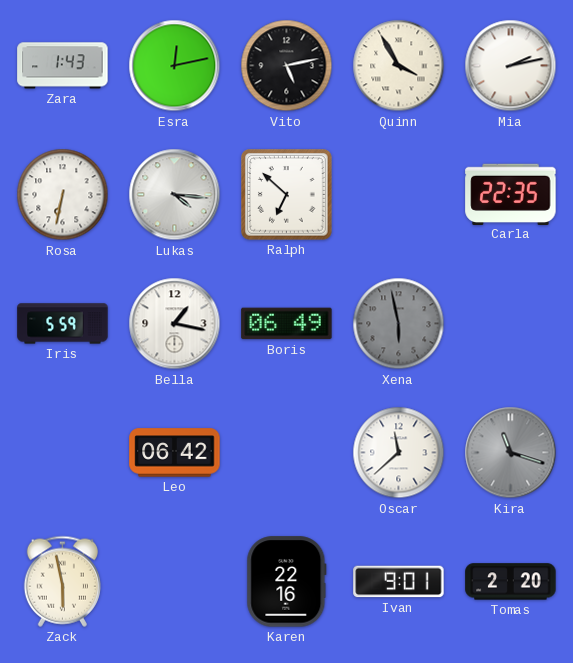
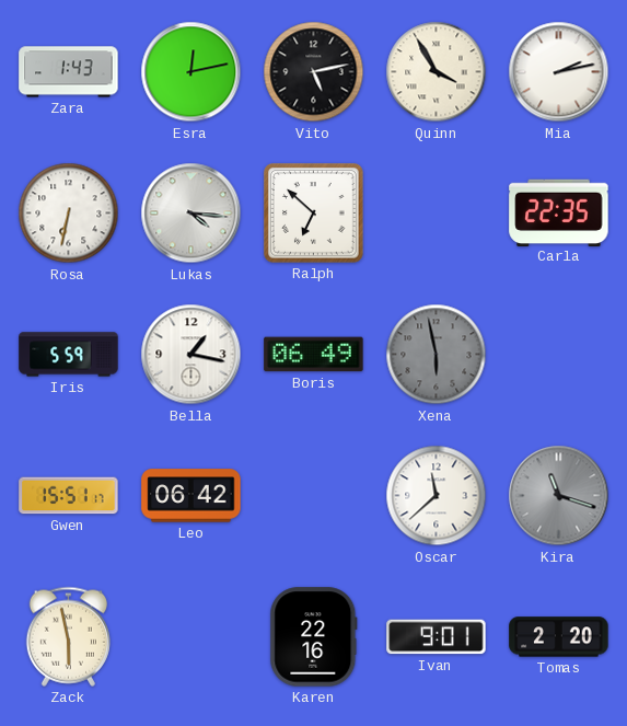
Gwen: none -> 15:51 (69, 496)
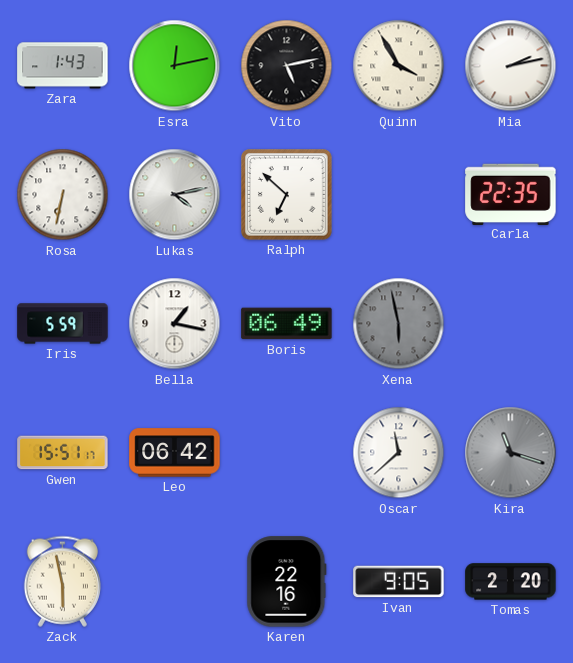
Lukas: 4:16 -> 4:13 (175, 195)
Ivan: 9:01 -> 9:05 (399, 582)
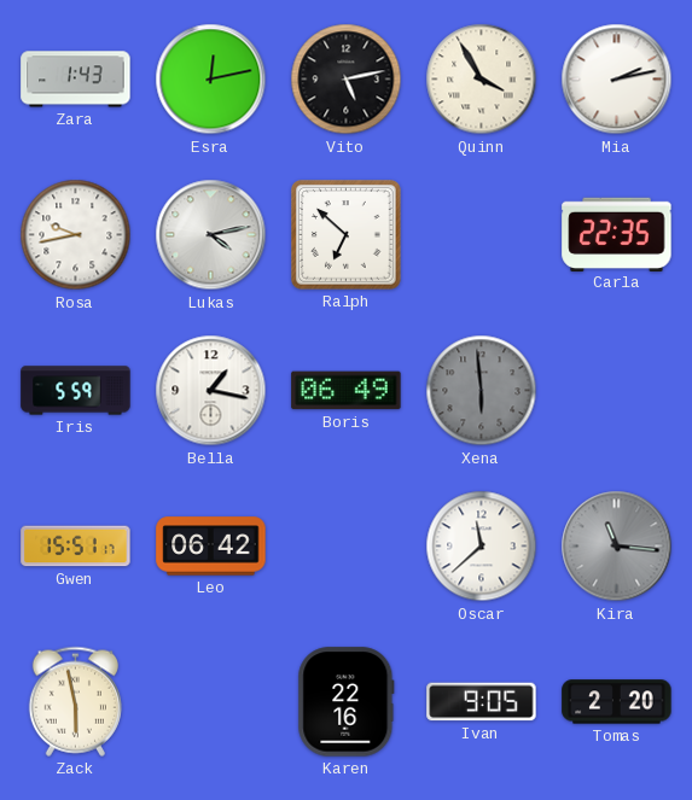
Rosa: 6:32 -> 9:43 (76, 235)
Xena: 5:58 -> 5:59 (482, 391)
Kira: 11:18 -> 11:16 (617, 547)
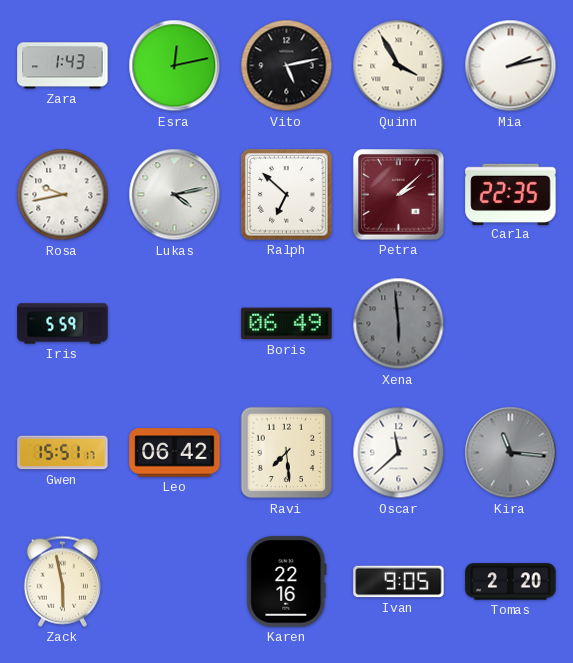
Petra: none -> 2:08 (399, 195)
Bella: 1:17 -> none (211, 391)
Ravi: none -> 7:29 (287, 453)
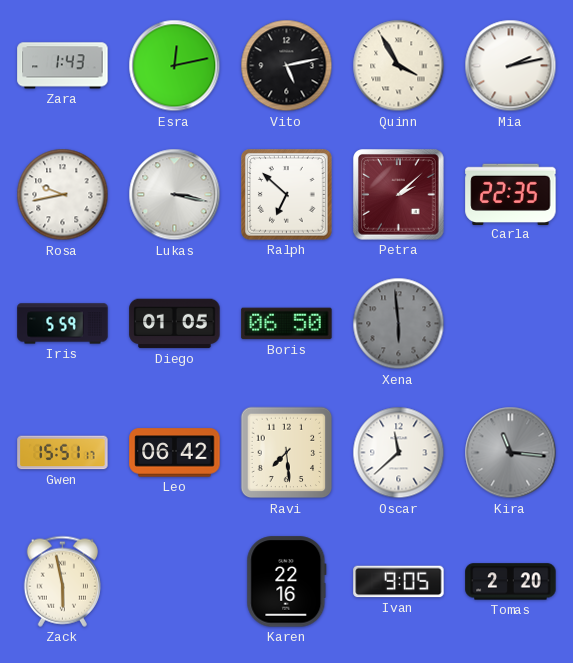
Lukas: 4:13 -> 3:17 (175, 195)
Diego: none -> 01:05 (175, 324)
Boris: 06:49 -> 06:50 (287, 324)
